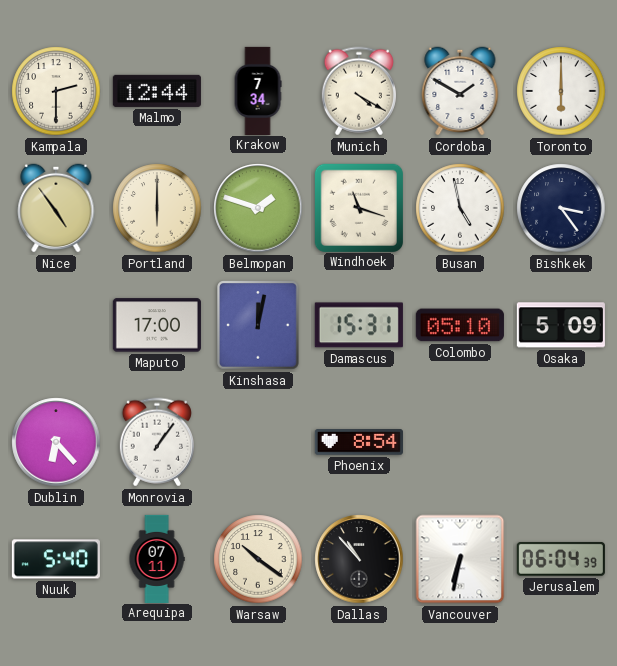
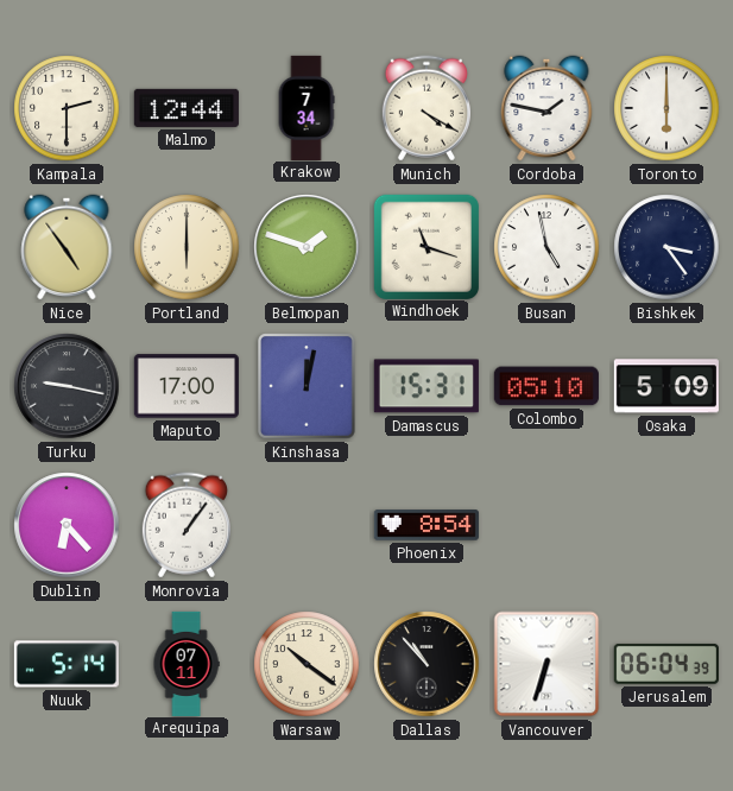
Cordoba: 1:50 -> 1:47 (546, 108)
Turku: none -> 9:17 (67, 386)
Nuuk: 5:40 -> 5:14 (67, 664)
Vancouver: 6:32 -> 6:33 (546, 664)
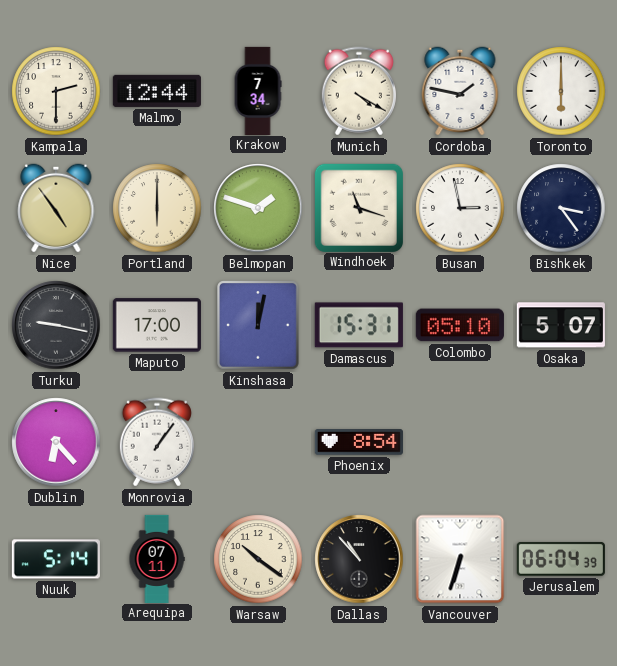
Busan: 4:58 -> 2:58 (460, 208)
Osaka: 5:09 -> 5:07 (561, 325)
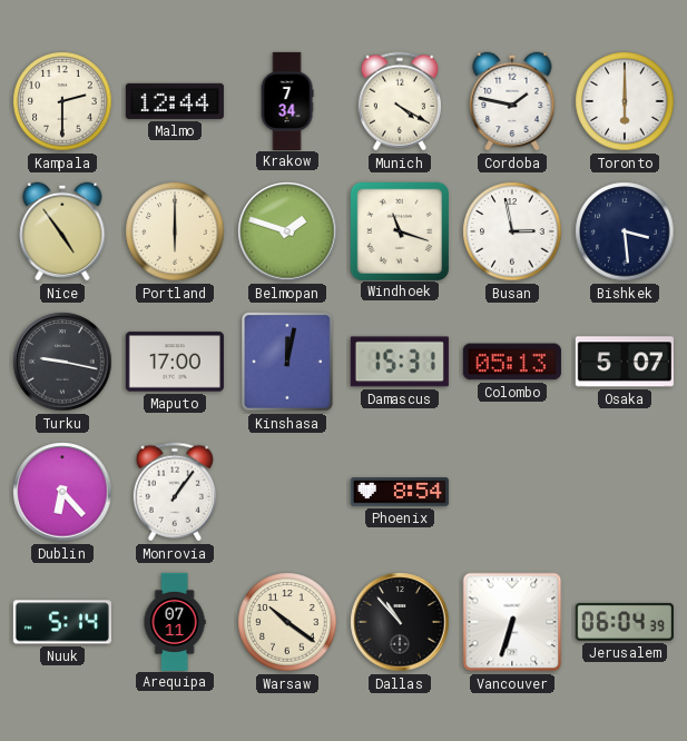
Bishkek: 3:24 -> 3:29 (625, 231)
Colombo: 05:10 -> 05:13 (512, 362)
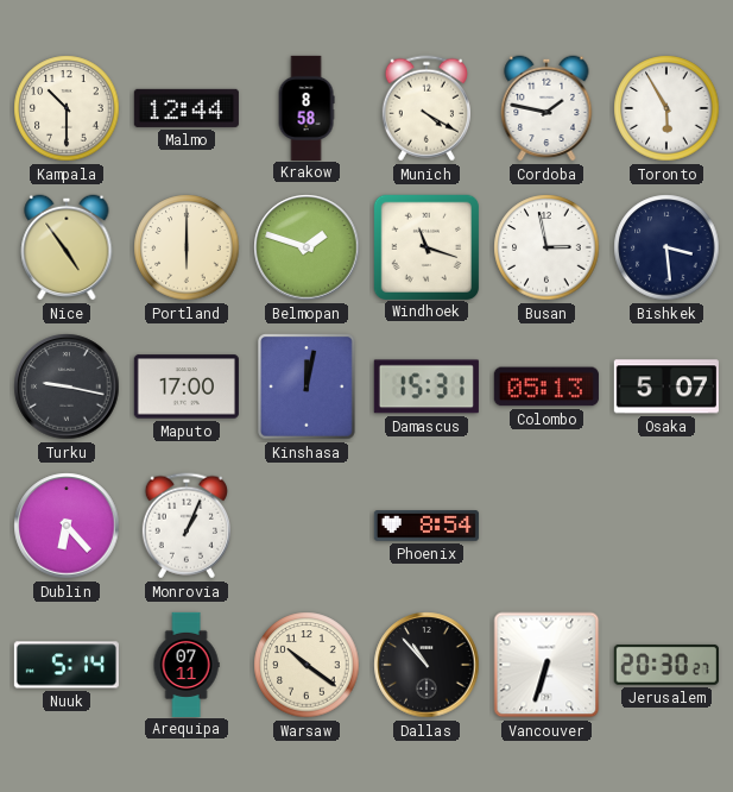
Kampala: 2:30 -> 10:30 (67, 108)
Krakow: 7:34 -> 8:58 (307, 107)
Toronto: 6:00 -> 5:55 (666, 108)
Monrovia: 1:06 -> 1:04 (187, 526)
Jerusalem: 06:04 -> 20:30 (666, 665)
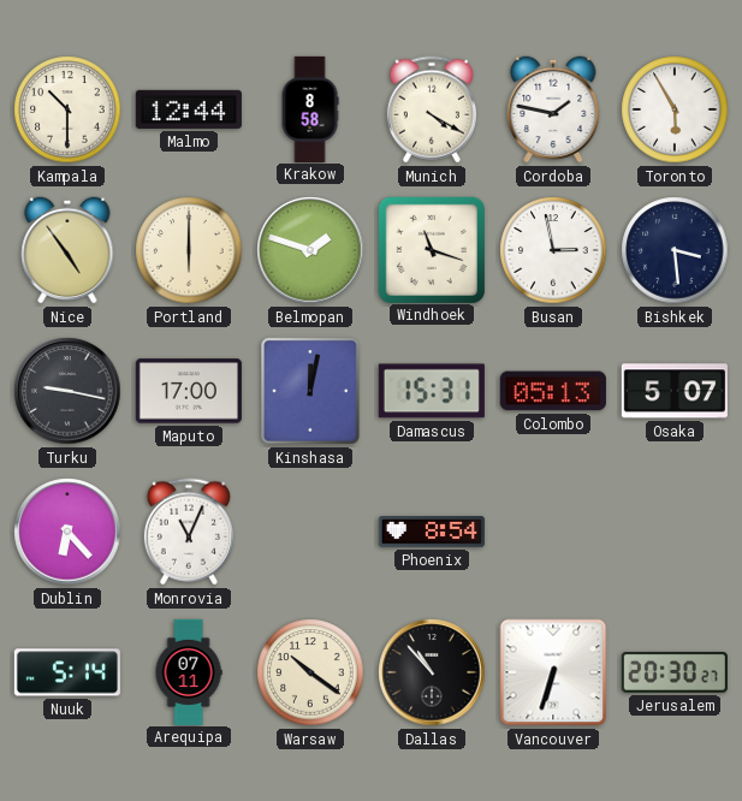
Monrovia: 1:04 -> 11:04 (189, 532)
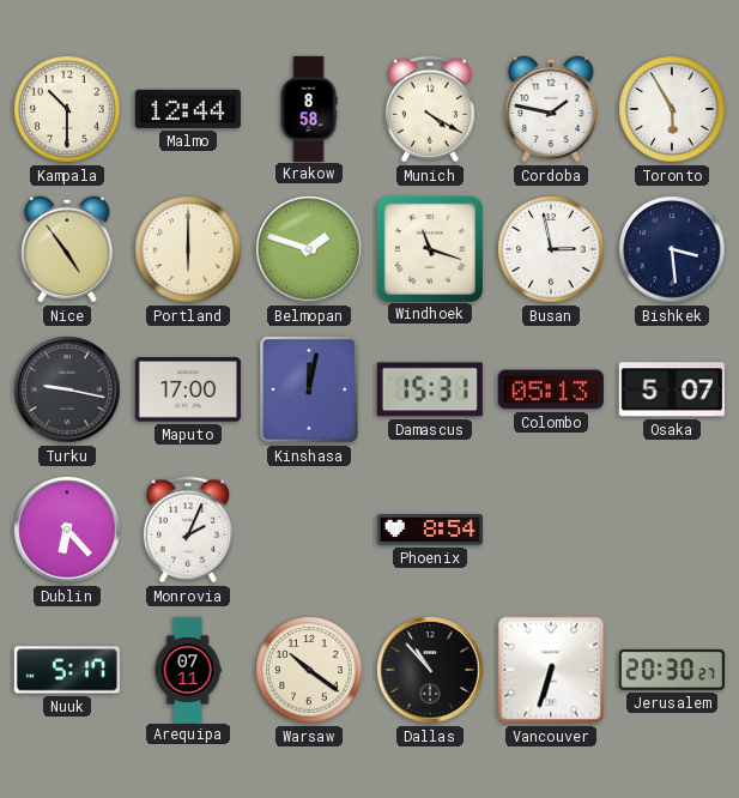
Monrovia: 11:04 -> 2:04 (188, 530)
Nuuk: 5:14 -> 5:17 (67, 670)
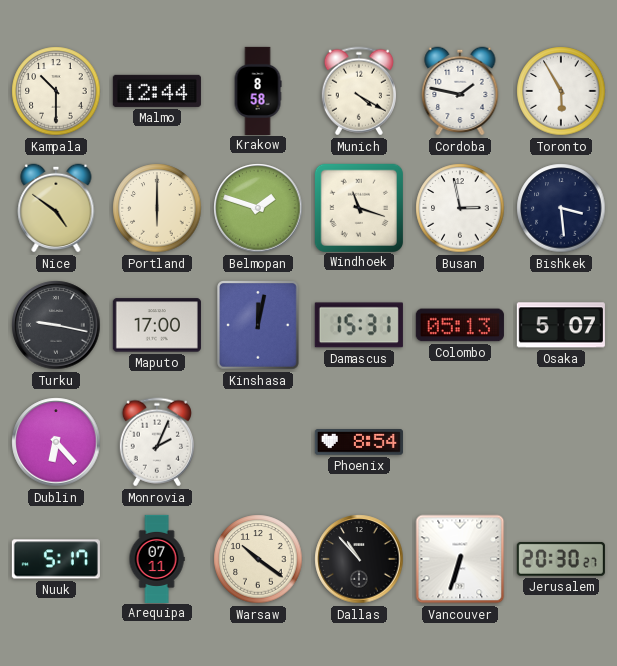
Nice: 4:54 -> 4:51 (56, 208)
